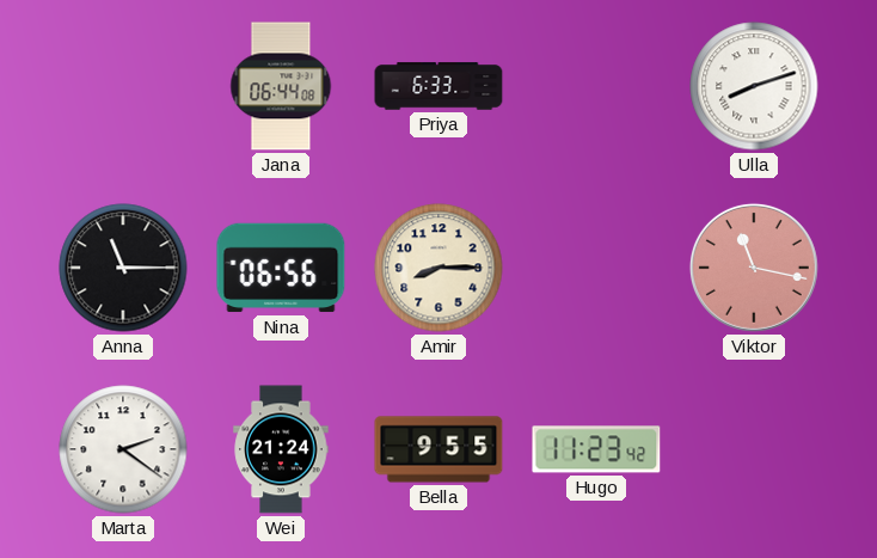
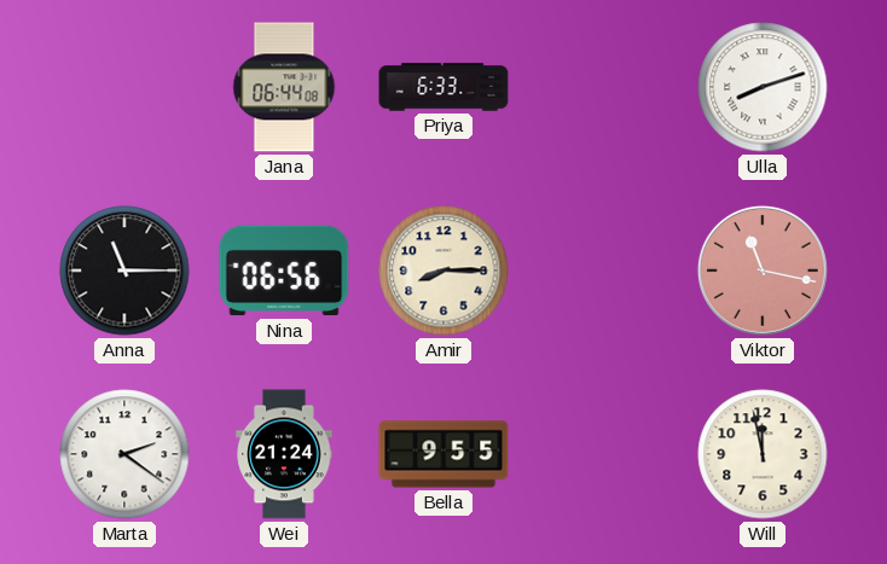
Hugo: 11:23 -> none (596, 449)
Will: none -> 11:58 (763, 454)
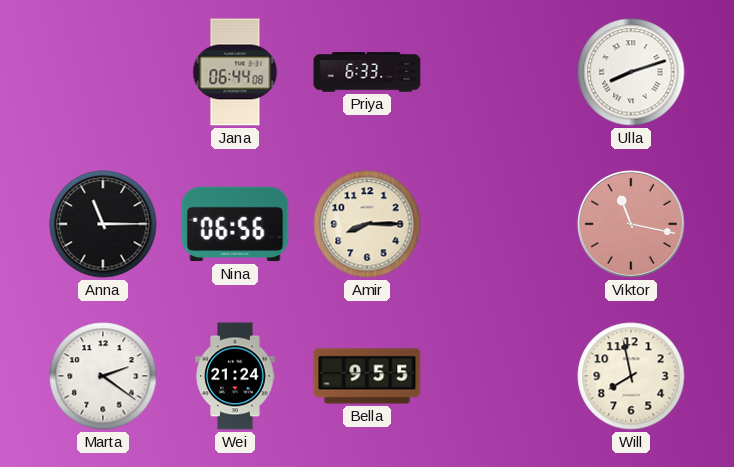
Will: 11:58 -> 7:58 (631, 376)
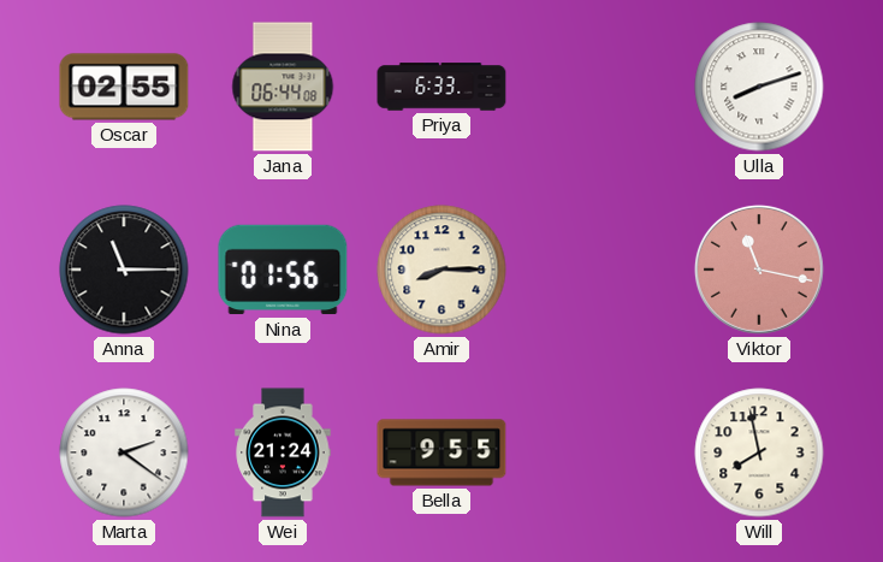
Oscar: none -> 02:55 (124, 87)
Nina: 06:56 -> 01:56 (283, 270)
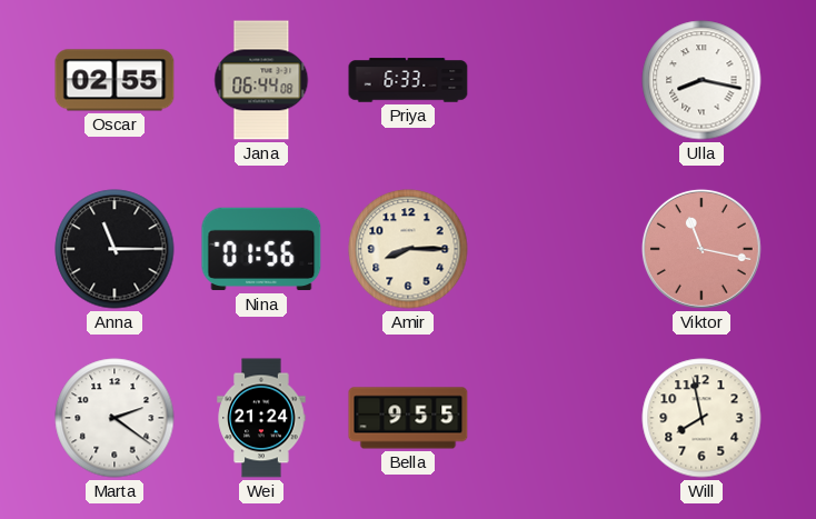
Ulla: 8:12 -> 8:17 (701, 80)
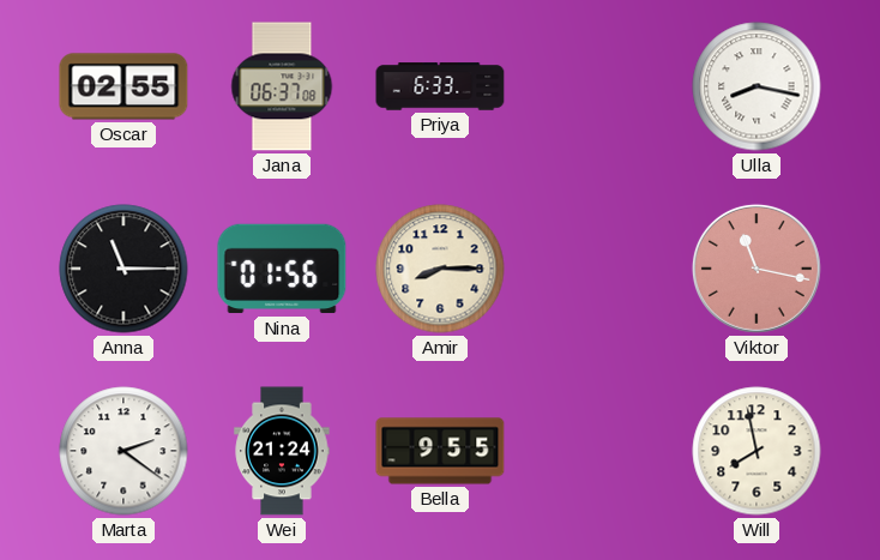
Jana: 06:44 -> 06:37 (282, 86)
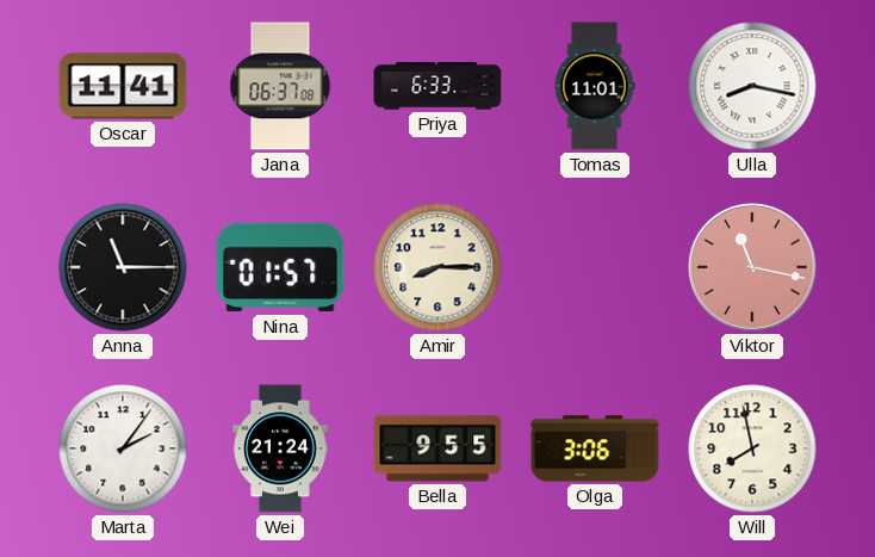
Oscar: 02:55 -> 11:41 (123, 86)
Tomas: none -> 11:01 (595, 86)
Nina: 01:56 -> 01:57 (280, 267)
Marta: 2:21 -> 2:06 (123, 448)
Olga: none -> 3:06 (595, 448)
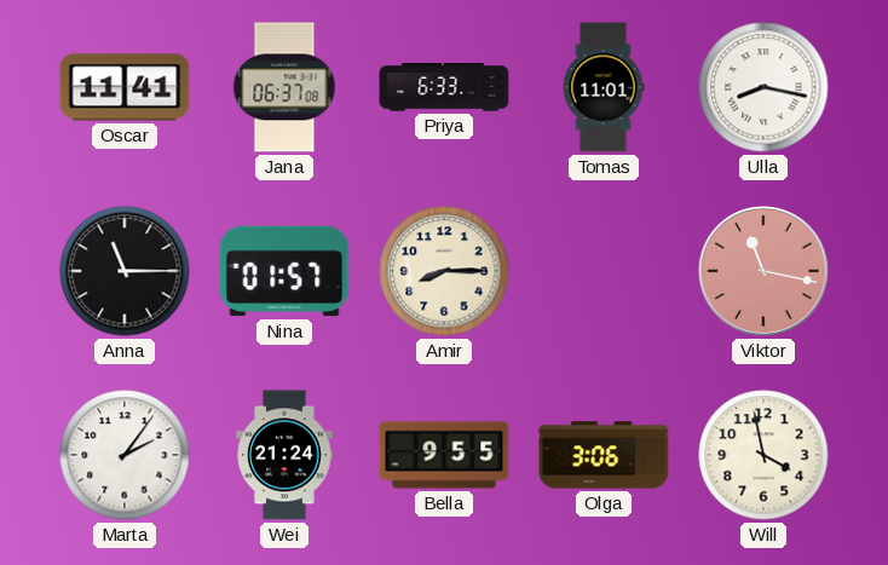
Will: 7:58 -> 3:58 (763, 455)
